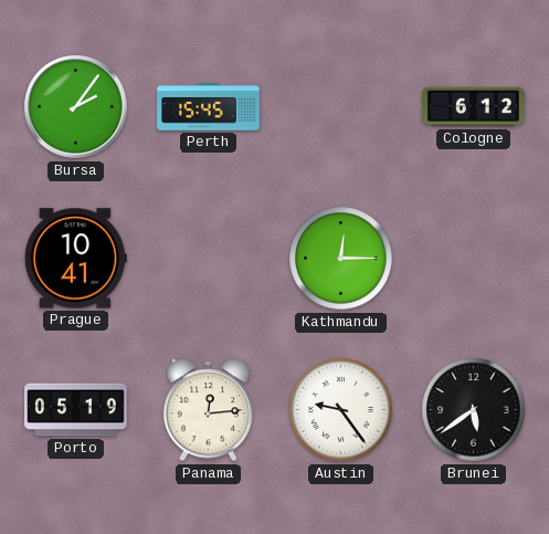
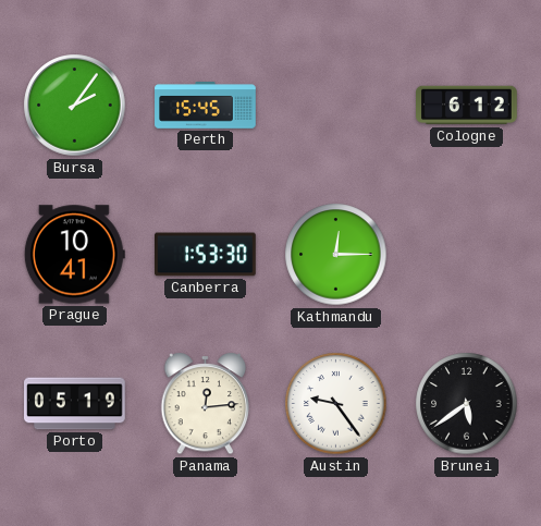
Canberra: none -> 1:53 (206, 255)
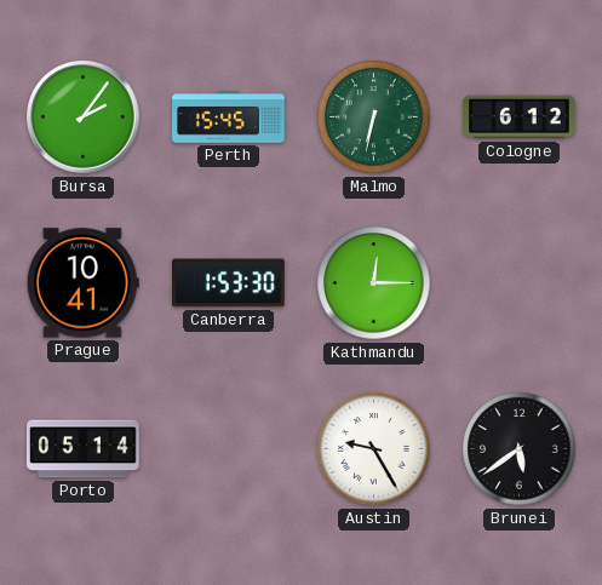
Malmo: none -> 6:32 (374, 117)
Porto: 05:19 -> 05:14 (84, 449)
Panama: 12:14 -> none (206, 404)
Austin: 9:24 -> 9:25 (374, 449)
